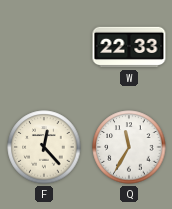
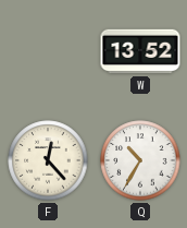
W: 22:33 -> 13:52 (140, 51)
Q: 11:35 -> 10:35 (140, 160)
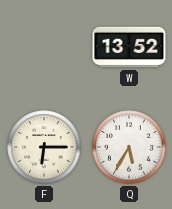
F: 12:23 -> 6:15 (44, 147)
Q: 10:35 -> 5:35 (129, 147)
